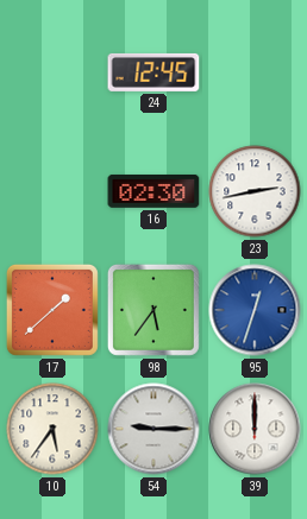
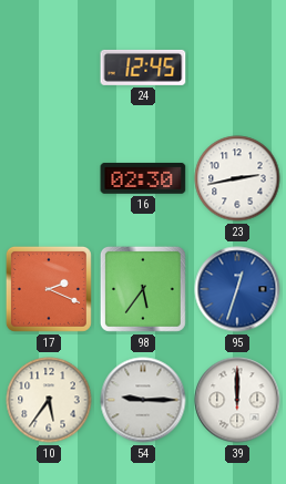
17: 1:38 -> 2:19 (49, 289)
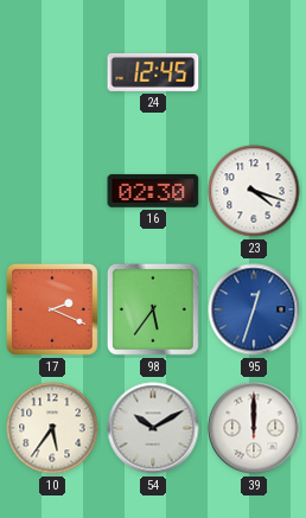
23: 2:43 -> 4:18 (254, 191)
54: 9:15 -> 10:10 (153, 428)
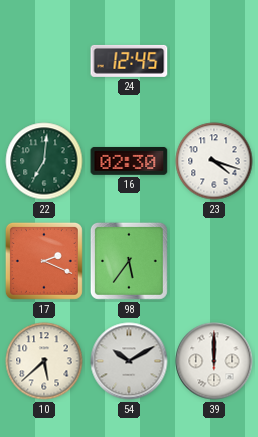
22: none -> 7:01 (44, 161)
95: 12:33 -> none (254, 309)
10: 5:36 -> 5:38 (44, 361)
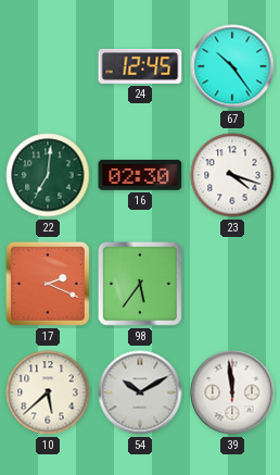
67: none -> 10:24 (232, 66)
39: 12:00 -> 11:59 (232, 392)
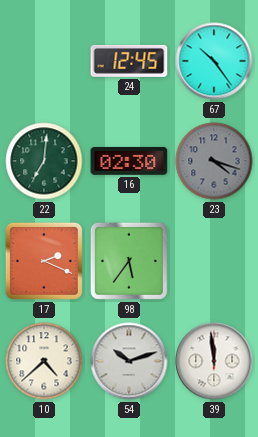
23 dial: white -> grey (214, 161)
10: 5:38 -> 4:38 (44, 361)
54: 10:10 -> 10:12 (129, 361)
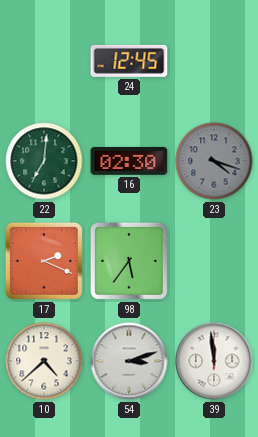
67: 10:24 -> none (214, 61)
54: 10:12 -> 3:12 (129, 361)
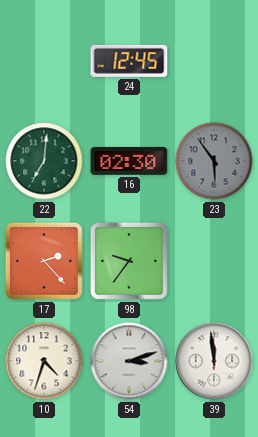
23: 4:18 -> 5:54 (214, 161)
17: 2:19 -> 2:23 (44, 261)
98: 5:36 -> 9:36 (129, 261)
10: 4:38 -> 4:33 (44, 361)
